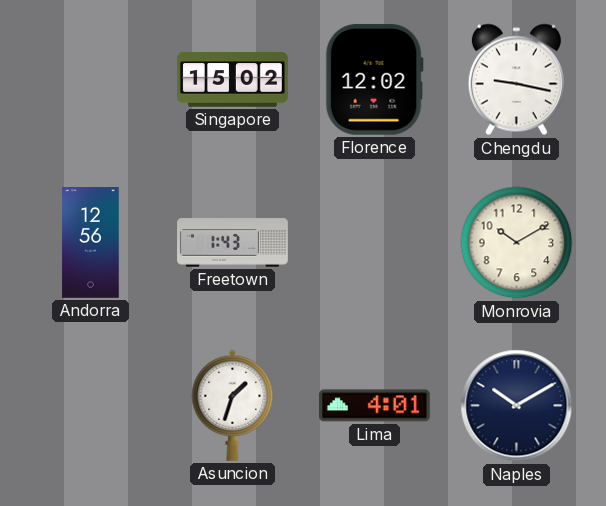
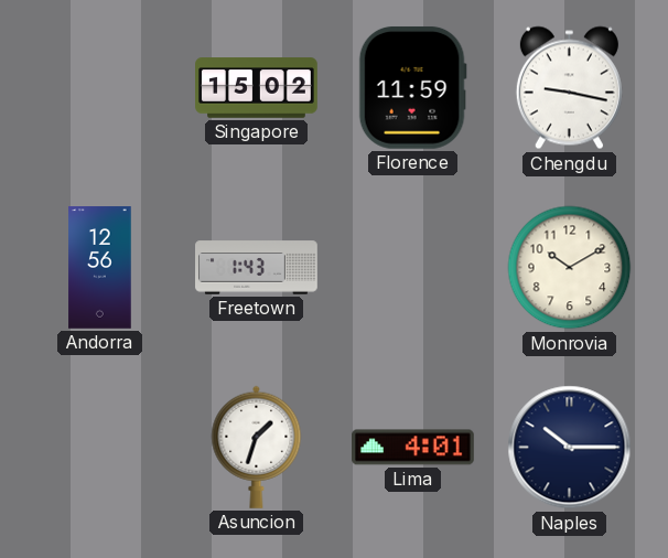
Florence: 12:02 -> 11:59 (412, 87)
Naples: 10:10 -> 10:15 (570, 448)
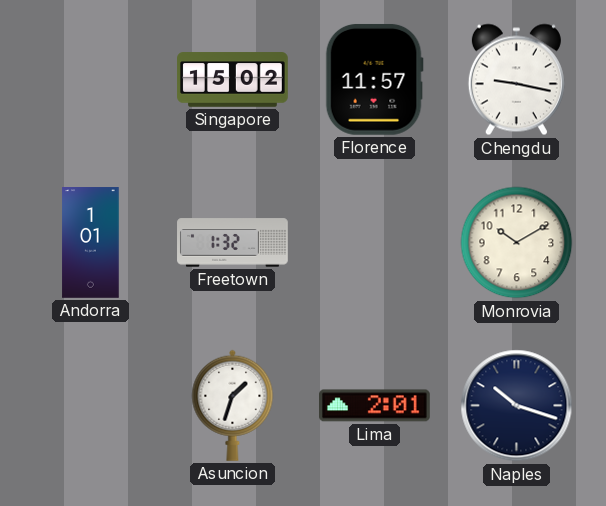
Florence: 11:59 -> 11:57 (374, 79)
Andorra: 12:56 -> 1:01 (91, 243)
Freetown: 1:43 -> 1:32 (233, 243)
Lima: 4:01 -> 2:01 (375, 406)
Naples: 10:15 -> 10:18 (517, 406)
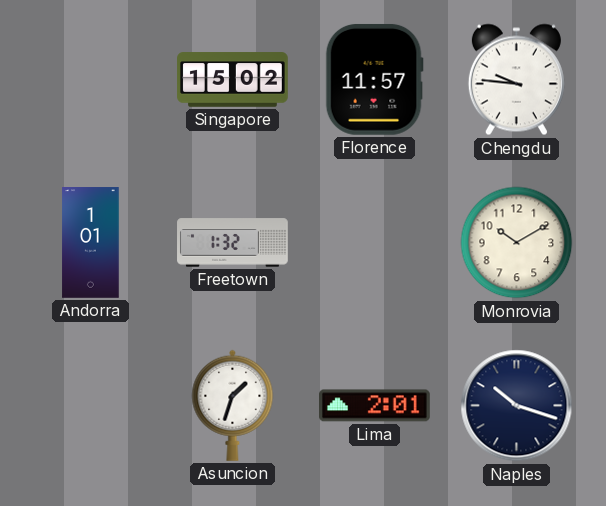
Chengdu: 9:17 -> 9:46 (516, 80)
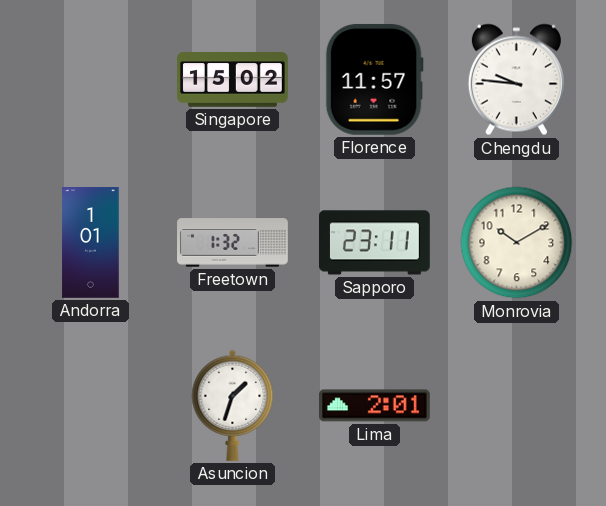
Sapporo: none -> 23:11 (375, 243)
Naples: 10:18 -> none (517, 406)
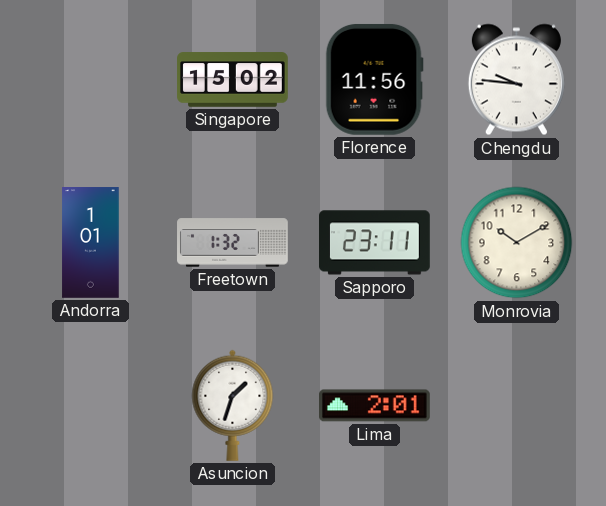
Florence: 11:57 -> 11:56 (374, 79)
